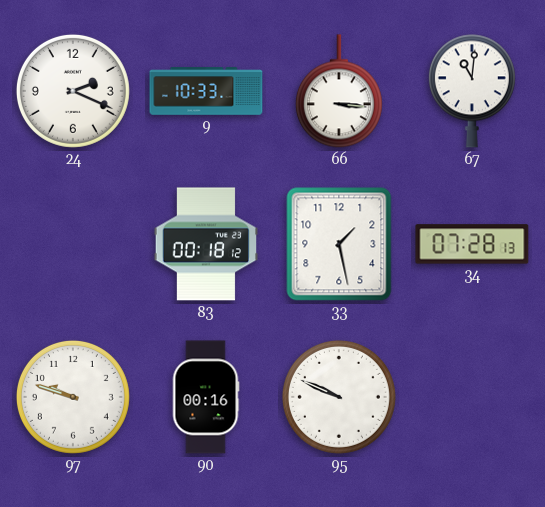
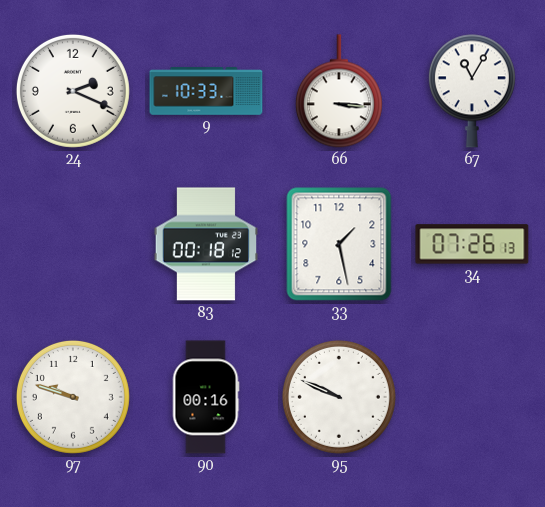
67: 11:01 -> 11:05 (472, 91)
34: 07:28 -> 07:26 (472, 244)
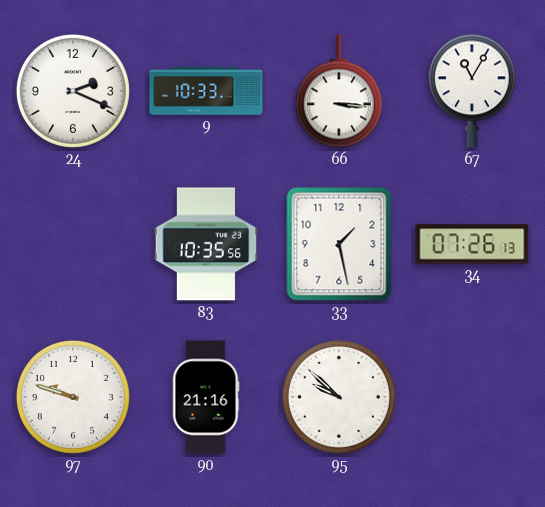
83: 00:18 -> 10:35 (206, 244)
90: 00:16 -> 21:16 (206, 397)
95: 9:49 -> 9:52 (339, 397)
